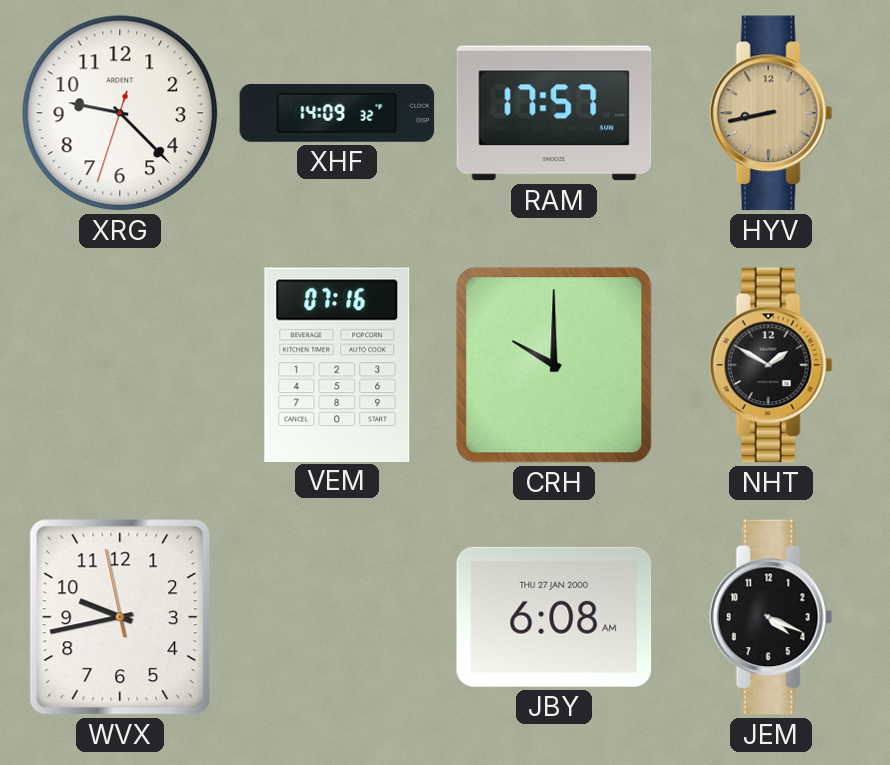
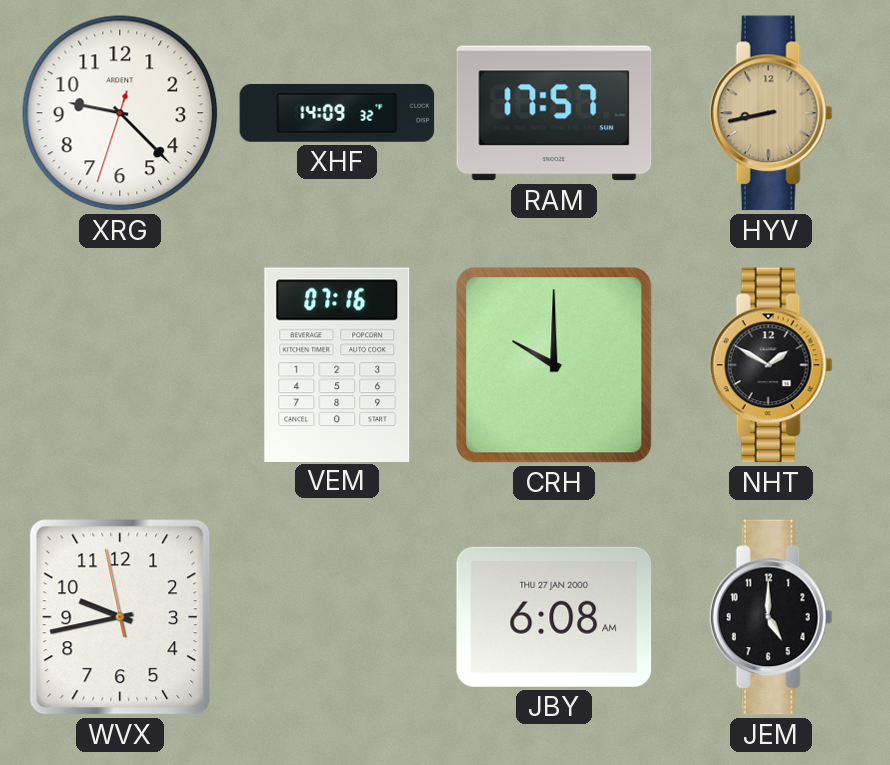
JEM: 4:19 -> 5:00 (771, 617)
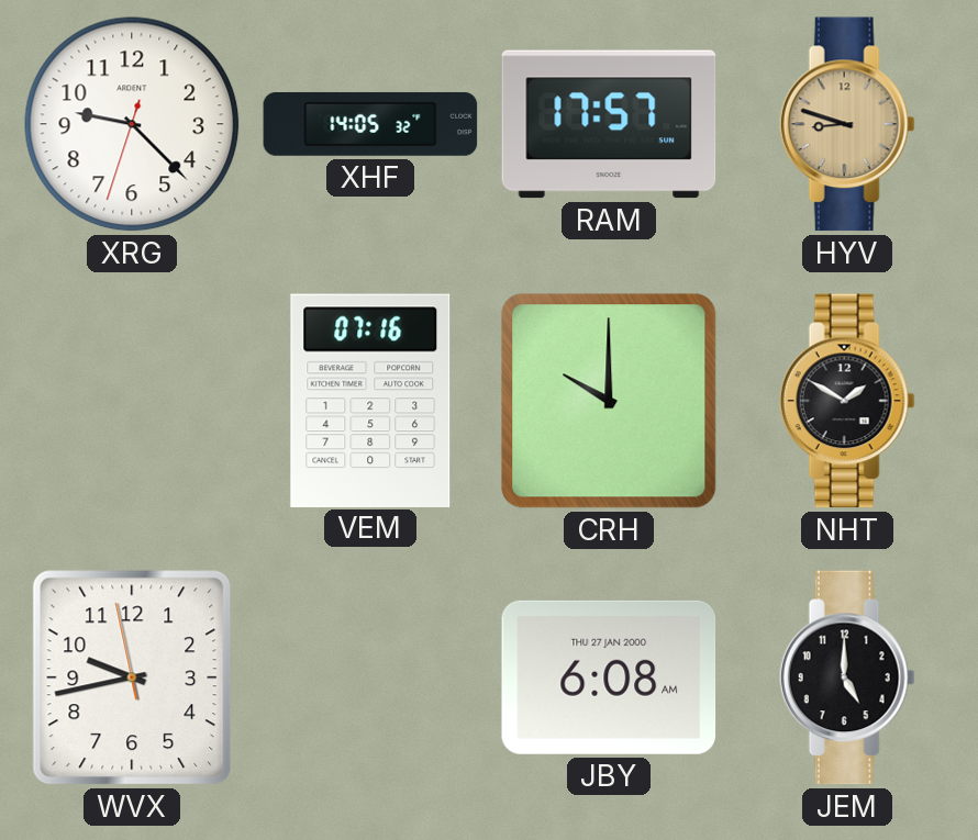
XHF: 14:09 -> 14:05 (370, 124)
HYV: 8:43 -> 8:48 (847, 124)
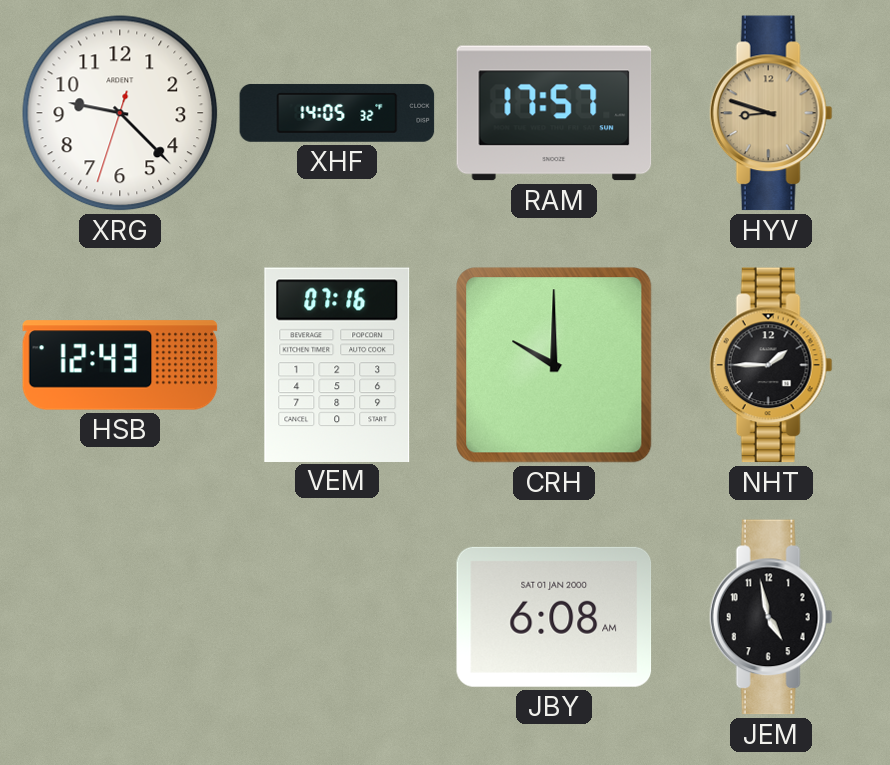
HSB: none -> 12:43 (120, 365)
NHT: 1:50 -> 1:45 (771, 365)
WVX: 9:42 -> none (132, 677)
JBY date: THU 27 JAN 2000 -> SAT 01 JAN 2000 (554, 617)
JEM: 5:00 -> 4:58 (771, 617)
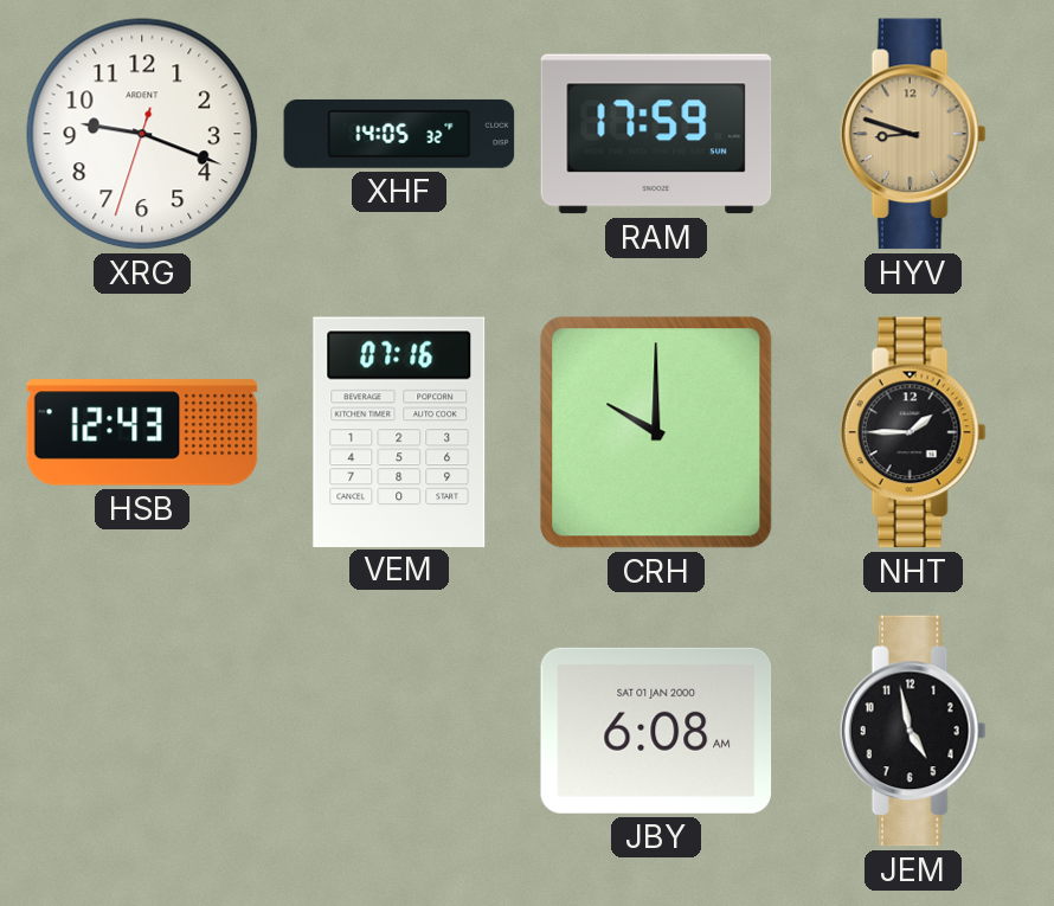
XRG: 9:22 -> 9:18 (142, 134)
RAM: 17:57 -> 17:59 (656, 134)
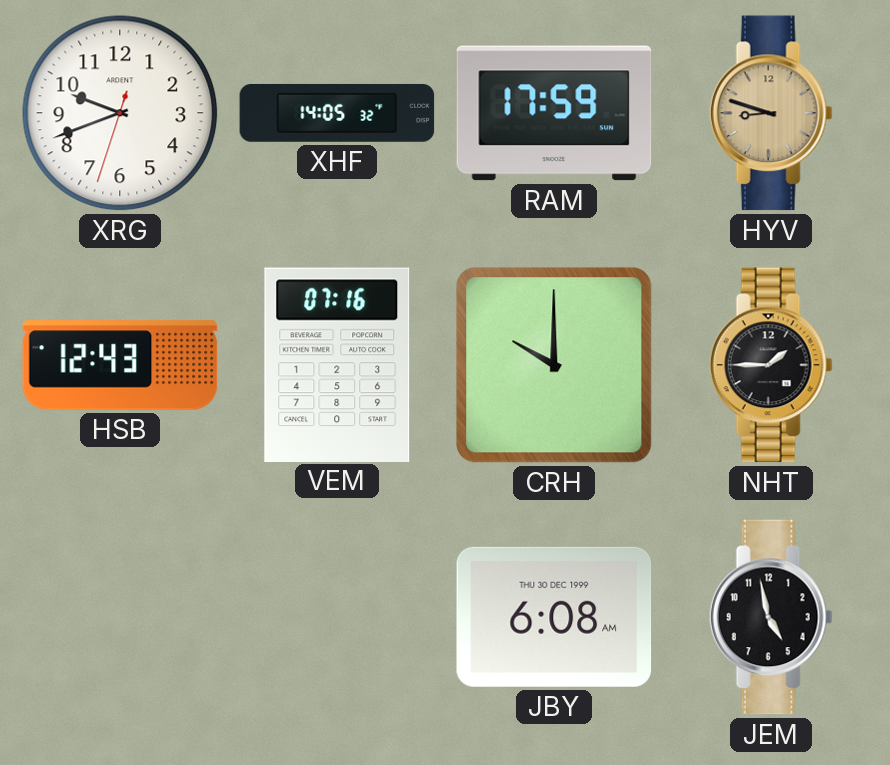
XRG: 9:18 -> 9:41 (120, 113)
JBY date: SAT 01 JAN 2000 -> THU 30 DEC 1999 (554, 617)
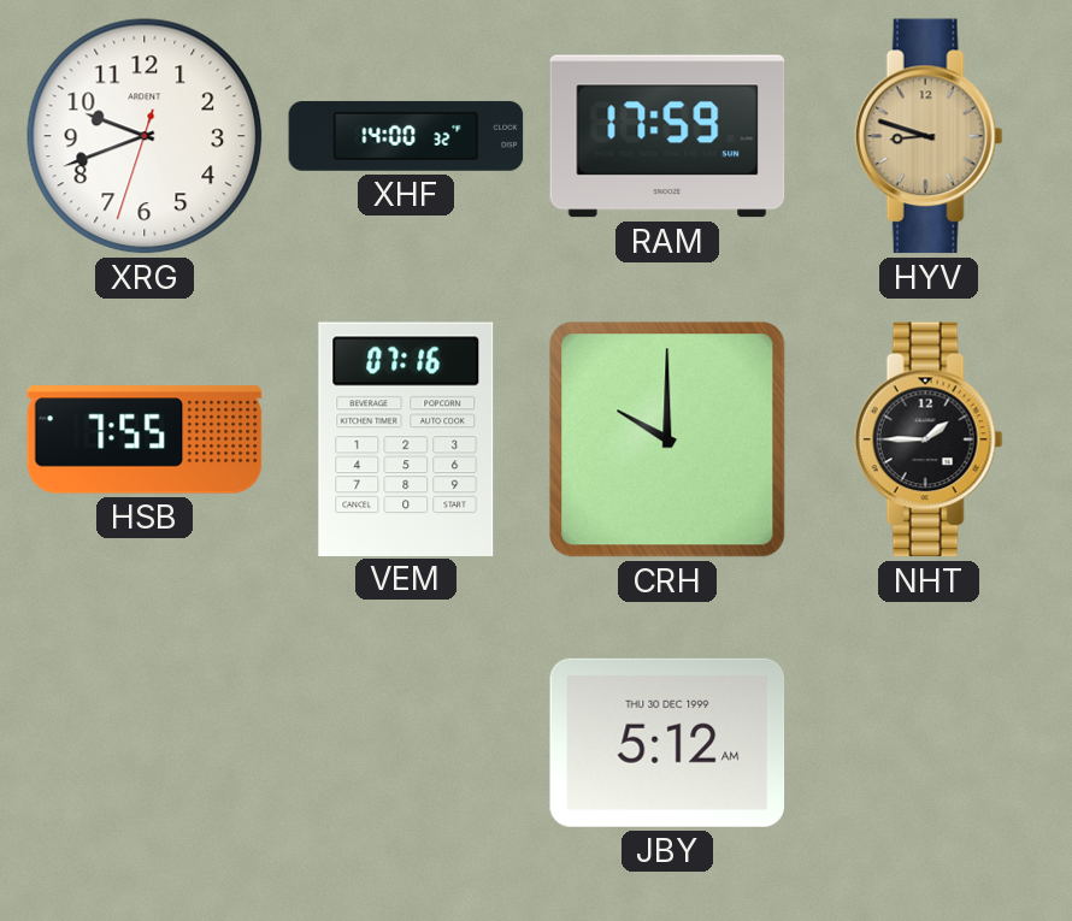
XHF: 14:05 -> 14:00 (406, 136)
HSB: 12:43 -> 7:55 (145, 439)
JBY: 6:08 -> 5:12 (667, 743)
JEM: 4:58 -> none (771, 617)
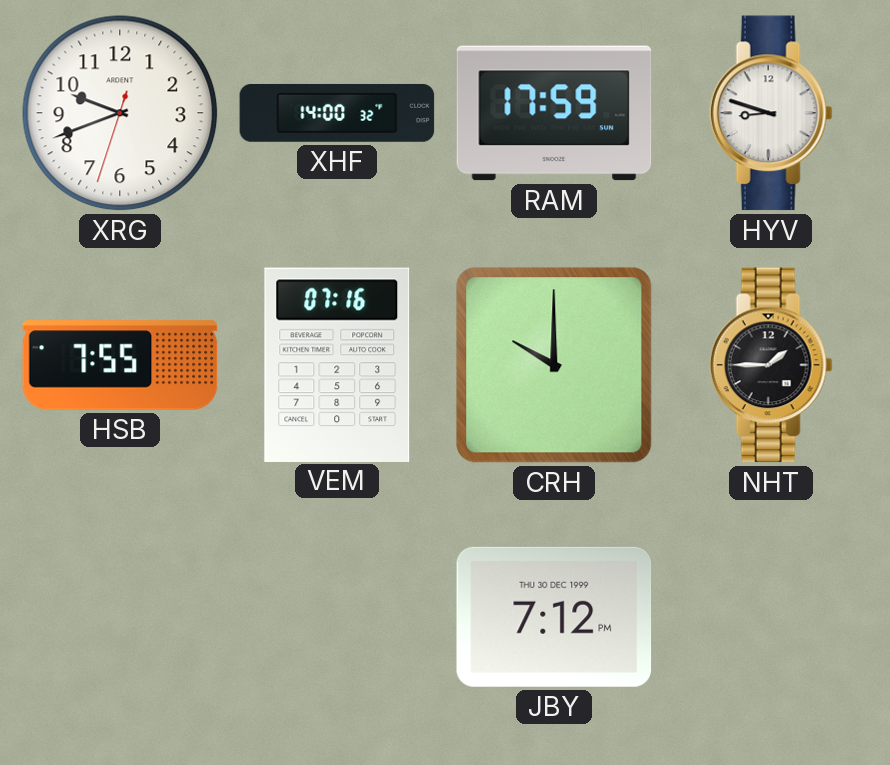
HYV dial: champagne -> white (771, 113)
JBY: 5:12 -> 7:12 (554, 617)
